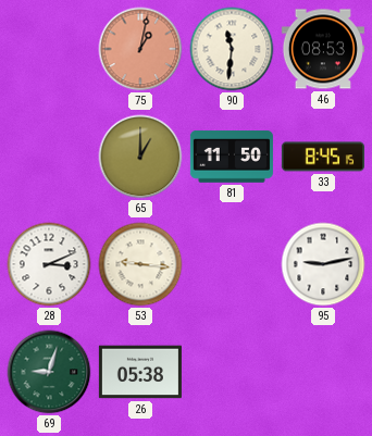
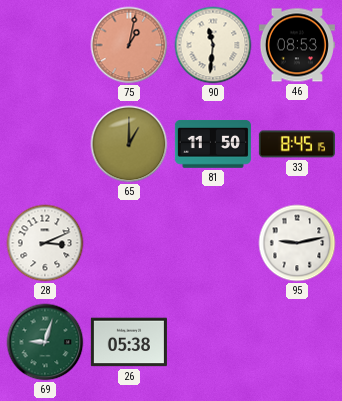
53: 9:16 -> none (140, 264)
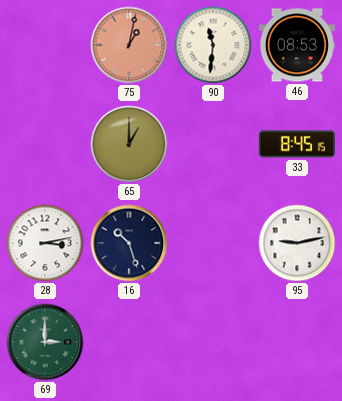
81: 11:50 -> none (213, 145)
28: 3:11 -> 3:13 (45, 243)
16: none -> 10:27 (129, 243)
69: 9:03 -> 3:00 (45, 342)
26: 05:38 -> none (129, 342)
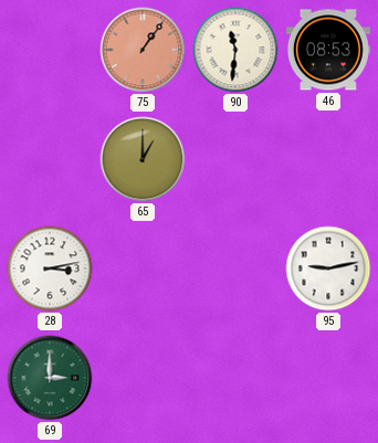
75: 1:02 -> 1:06 (143, 50)
33: 8:45 -> none (297, 144)
16: 10:27 -> none (129, 243)
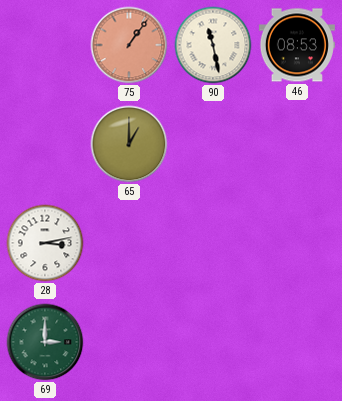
90: 11:31 -> 11:28 (213, 45)
95: 9:13 -> none (328, 268)
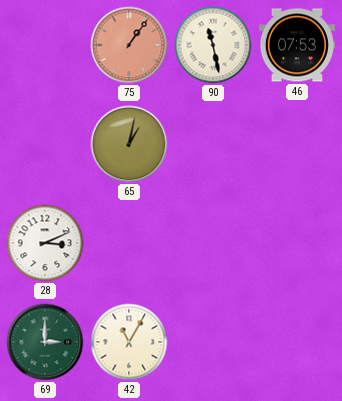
46: 08:53 -> 07:53 (297, 45)
65: 1:00 -> 1:02 (129, 144)
28: 3:13 -> 3:11 (45, 243)
42: none -> 11:05 (129, 342)
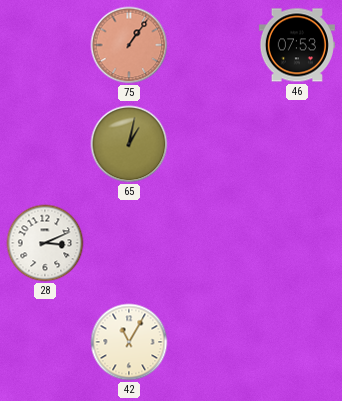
90: 11:28 -> none (213, 45)
69: 3:00 -> none (45, 342)
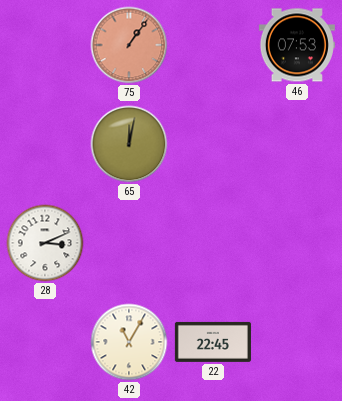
65: 1:02 -> 12:02 (129, 144)
22: none -> 22:45 (213, 342)
